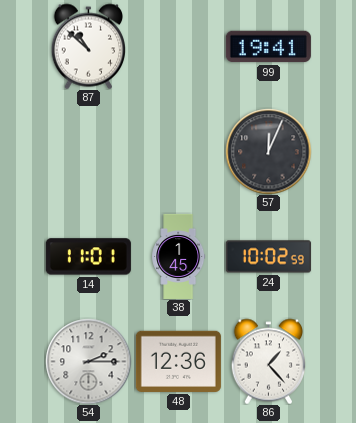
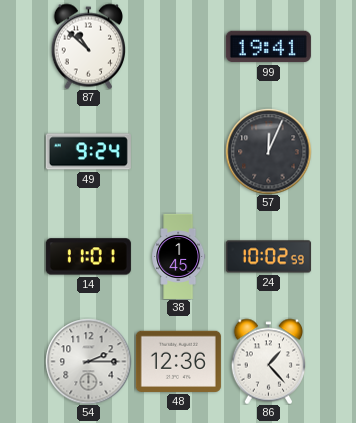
49: none -> 9:24 (88, 152)
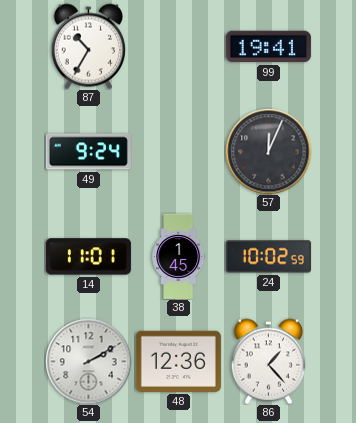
87: 10:52 -> 10:35 (88, 46)
54: 2:15 -> 2:10 (88, 361)
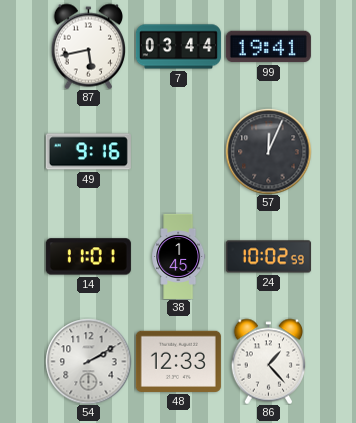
87: 10:35 -> 5:43 (88, 46)
7: none -> 03:44 (178, 47)
49: 9:24 -> 9:16 (88, 152)
48: 12:36 -> 12:33 (178, 361)
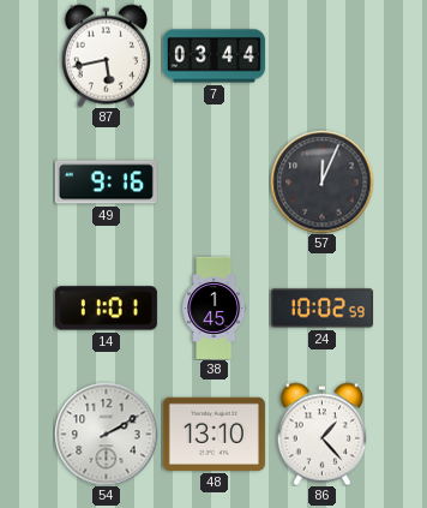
99: 19:41 -> none (268, 47)
48: 12:33 -> 13:10 (213, 434)
